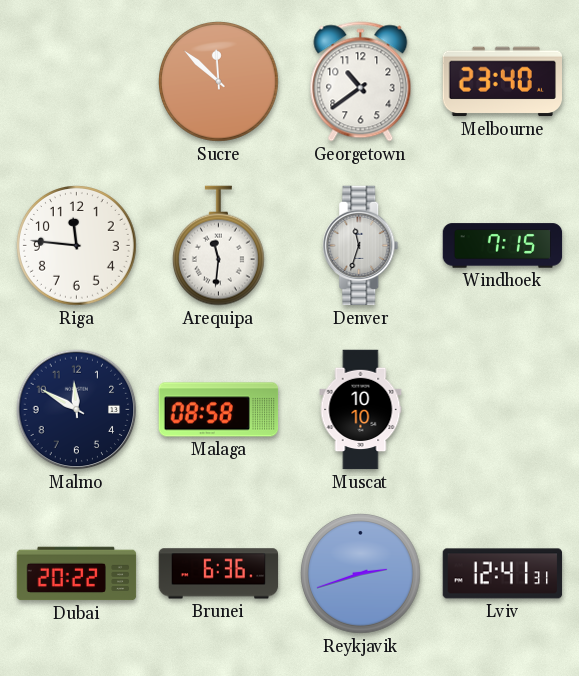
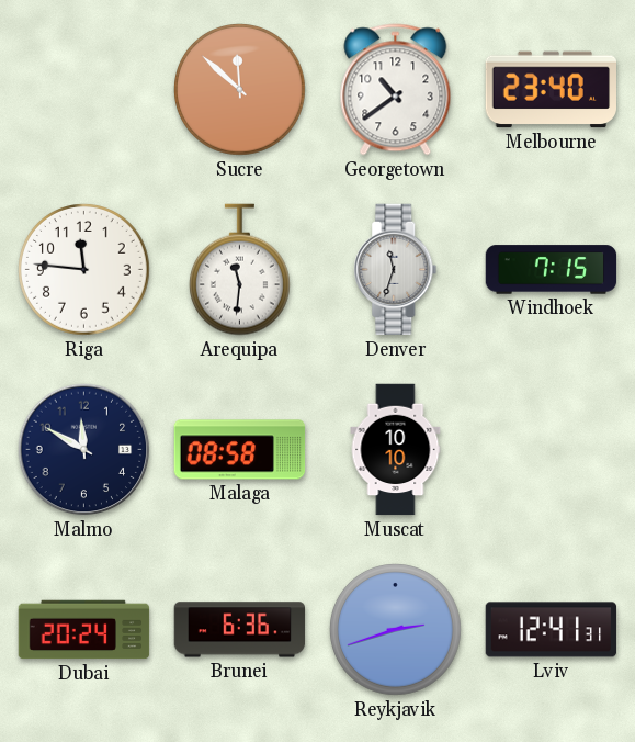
Dubai: 20:22 -> 20:24 (84, 630)
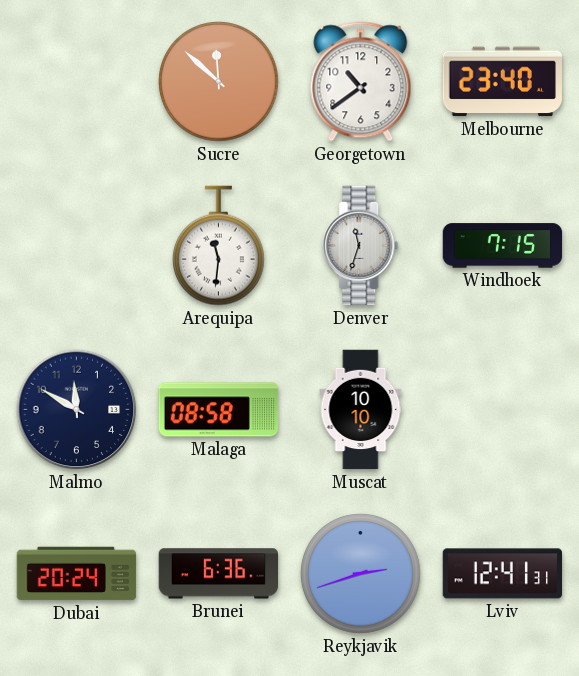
Riga: 11:46 -> none (84, 270)
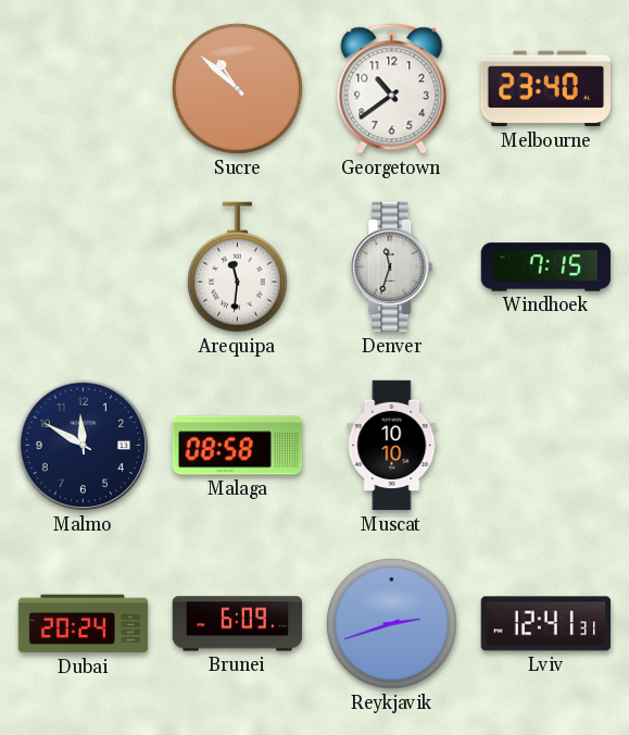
Sucre: 11:52 -> 10:52 (238, 89)
Brunei: 6:36 -> 6:09 (238, 624)
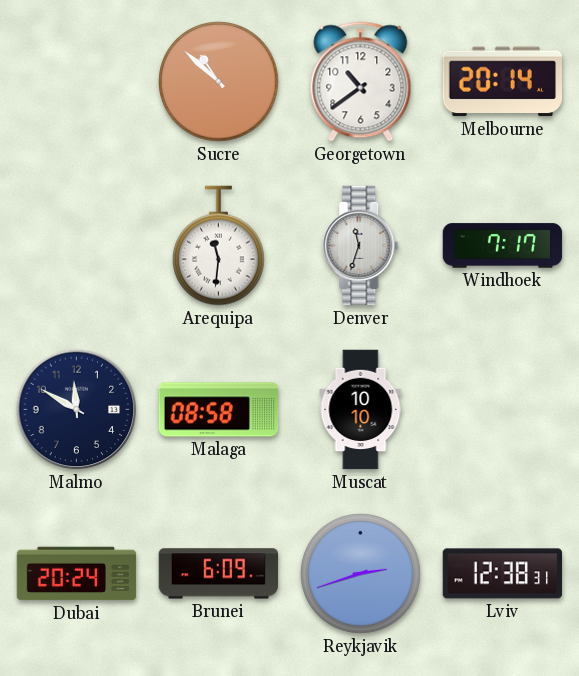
Melbourne: 23:40 -> 20:14 (502, 82)
Windhoek: 7:15 -> 7:17 (503, 246)
Lviv: 12:41 -> 12:38 (503, 574)
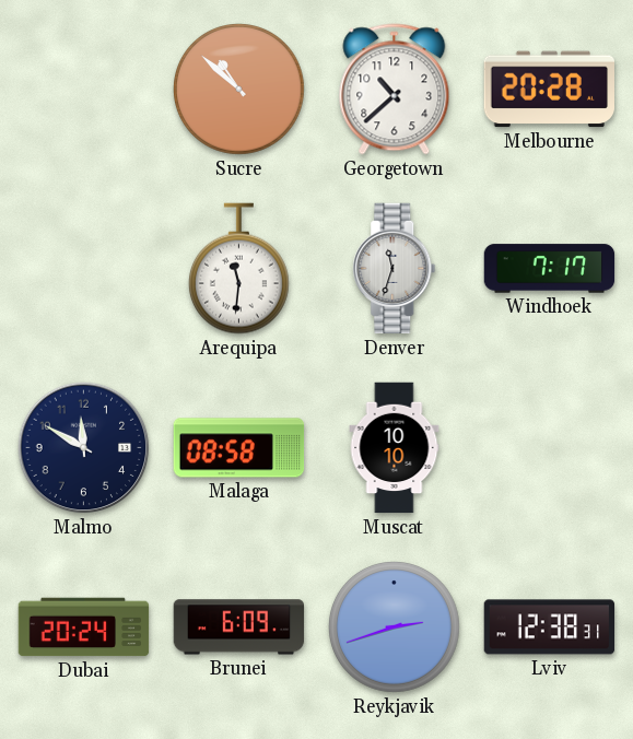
Georgetown: 10:39 -> 10:38 (395, 90)
Melbourne: 20:14 -> 20:28 (549, 90)
